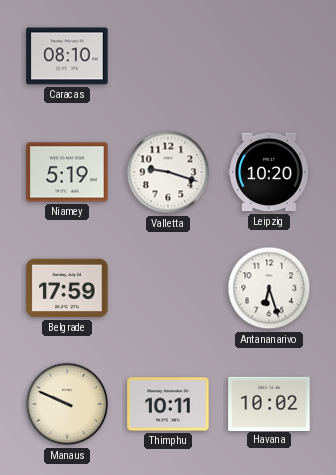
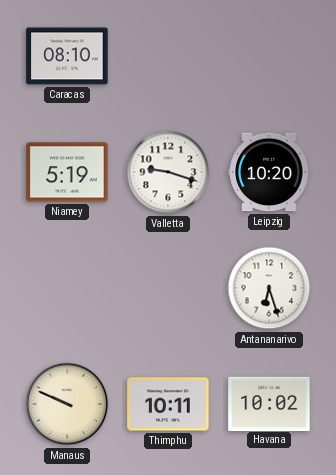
Belgrade: 17:59 -> none (67, 288)
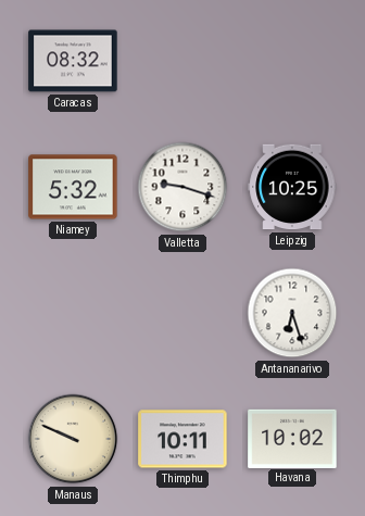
Caracas: 08:10 -> 08:32 (73, 61)
Niamey: 5:19 -> 5:32 (73, 187)
Leipzig: 10:20 -> 10:25 (292, 187)
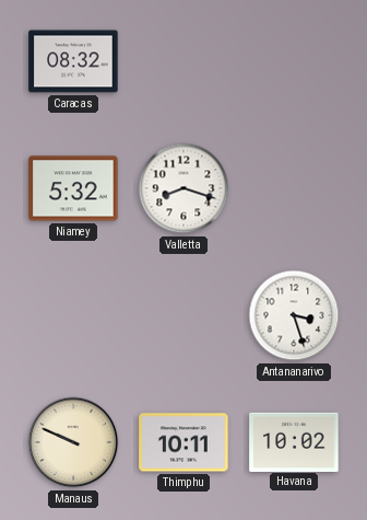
Valletta: 9:18 -> 8:18 (183, 188)
Leipzig: 10:25 -> none (292, 187)
Antananarivo: 6:27 -> 3:27 (294, 315)
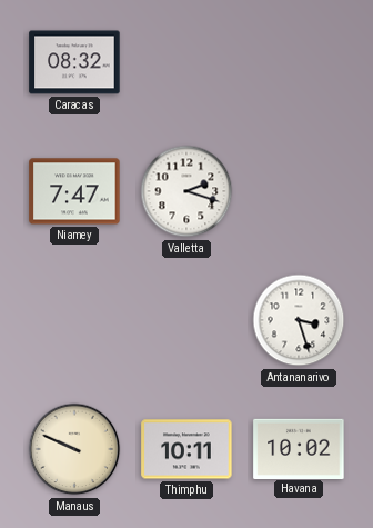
Niamey: 5:32 -> 7:47 (74, 191)
Valletta: 8:18 -> 2:18 (186, 191)
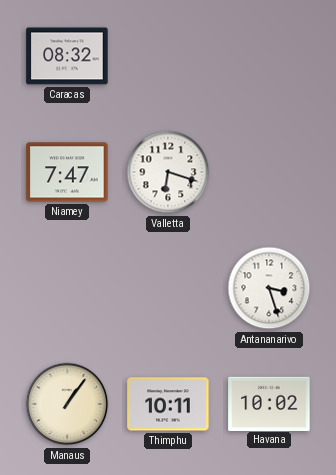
Valletta: 2:18 -> 6:18 (168, 172)
Manaus: 9:49 -> 1:06 (67, 404)
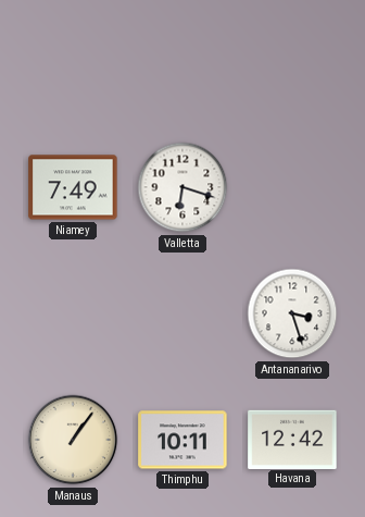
Caracas: 08:32 -> none (67, 56)
Niamey: 7:47 -> 7:49 (73, 187)
Havana: 10:02 -> 12:42 (292, 439)
